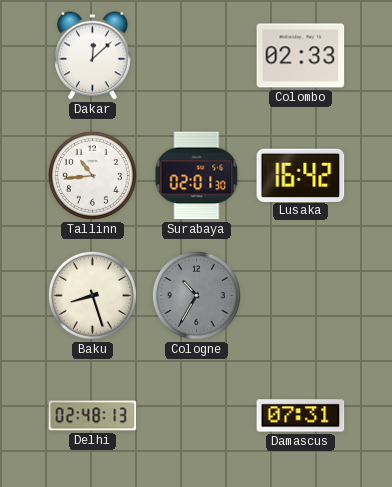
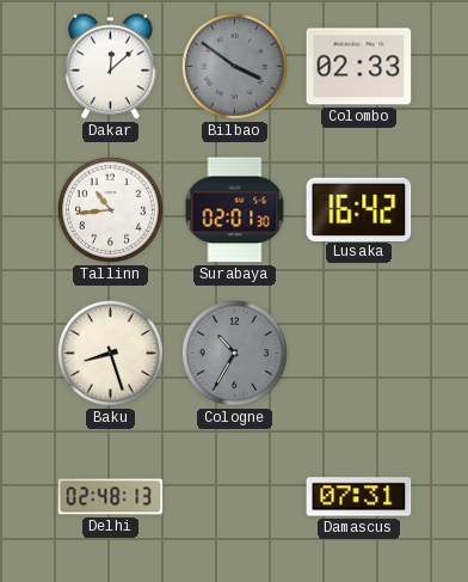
Bilbao: none -> 3:51 (234, 66)
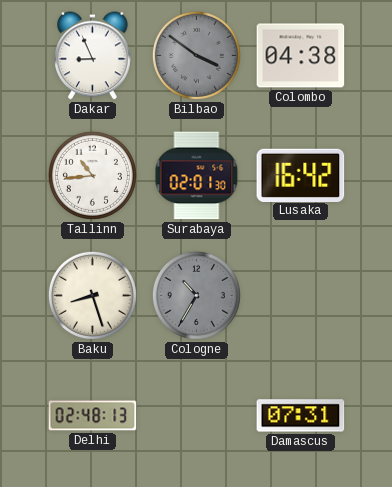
Dakar: 12:08 -> 8:56 (93, 56)
Colombo: 02:33 -> 04:38 (301, 56)
